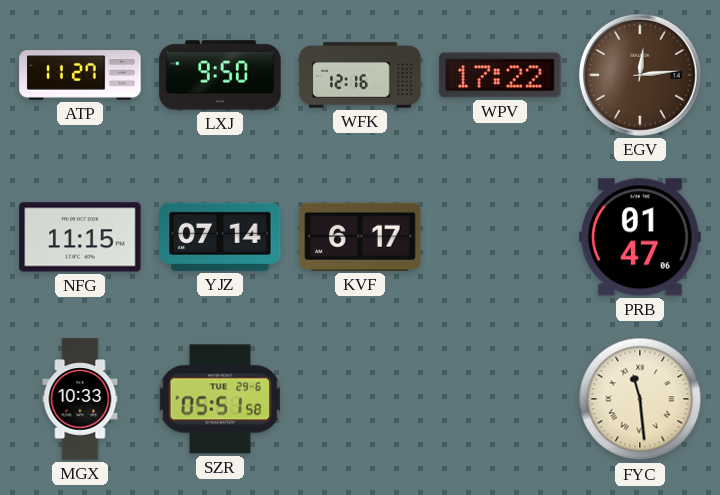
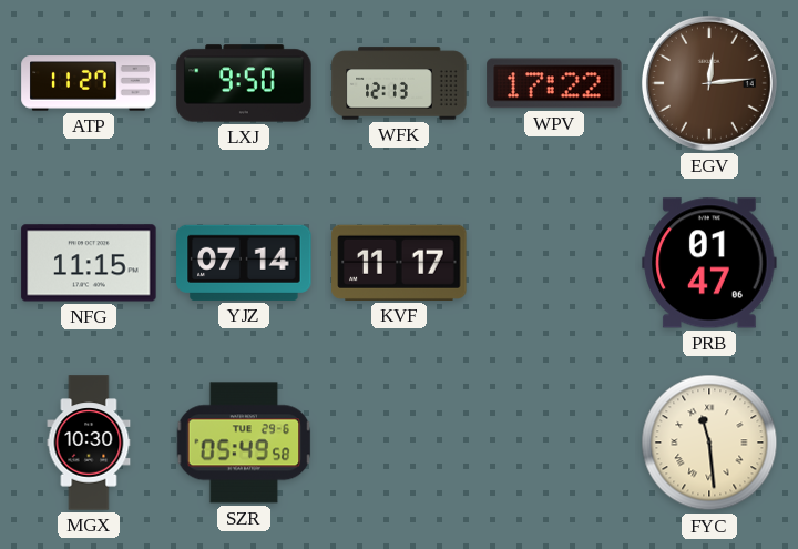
WFK: 12:16 -> 12:13 (399, 83)
KVF: 6:17 -> 11:17 (399, 263)
MGX: 10:33 -> 10:30 (89, 443)
SZR: 05:51 -> 05:49 (244, 443)
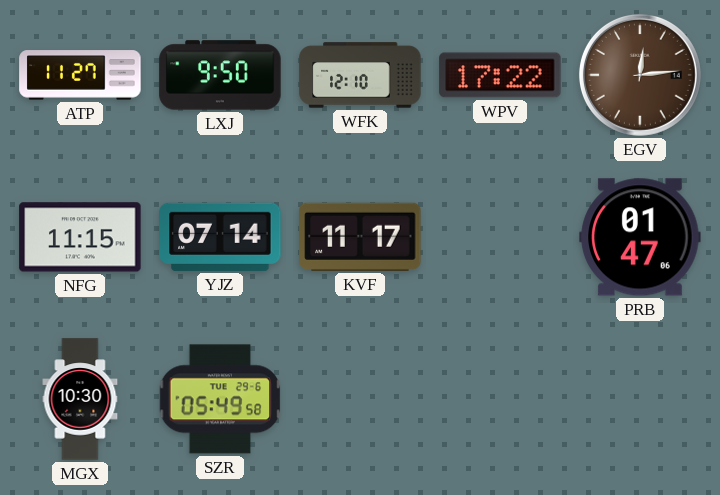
WFK: 12:13 -> 12:10 (360, 75)
FYC: 11:29 -> none (709, 443)
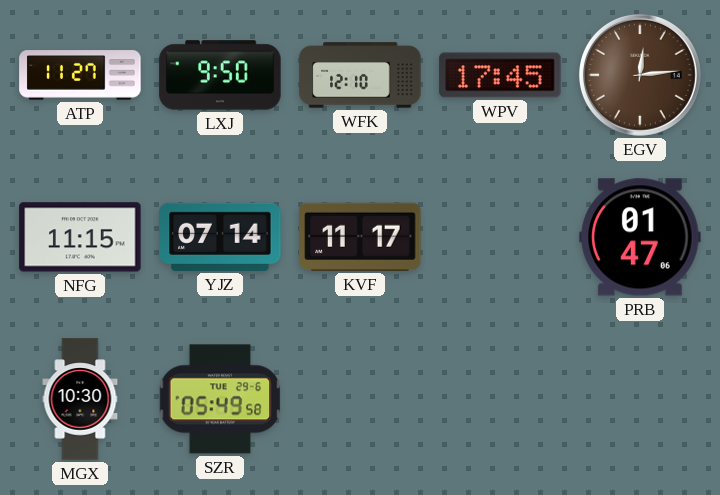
WPV: 17:22 -> 17:45 (500, 75)
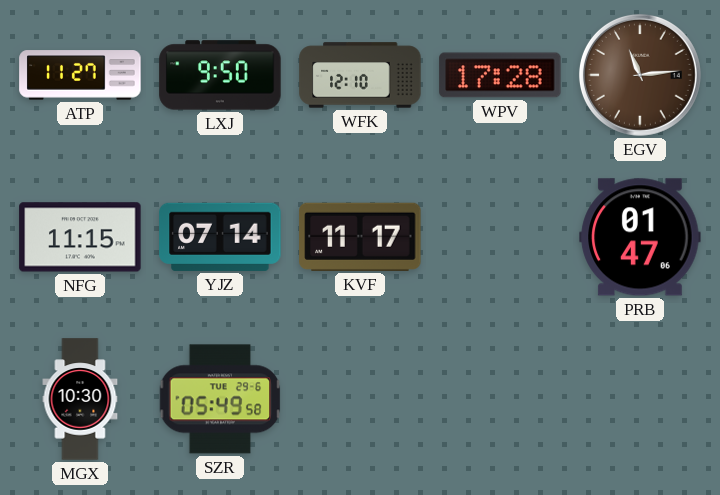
WPV: 17:45 -> 17:28 (500, 75)
EGV: 12:14 -> 11:14 (640, 75)
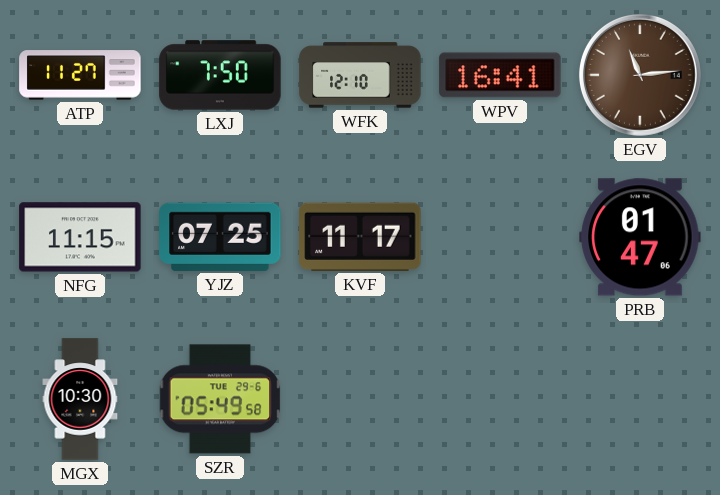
LXJ: 9:50 -> 7:50 (220, 75)
WPV: 17:28 -> 16:41 (500, 75)
YJZ: 07:14 -> 07:25 (220, 237)
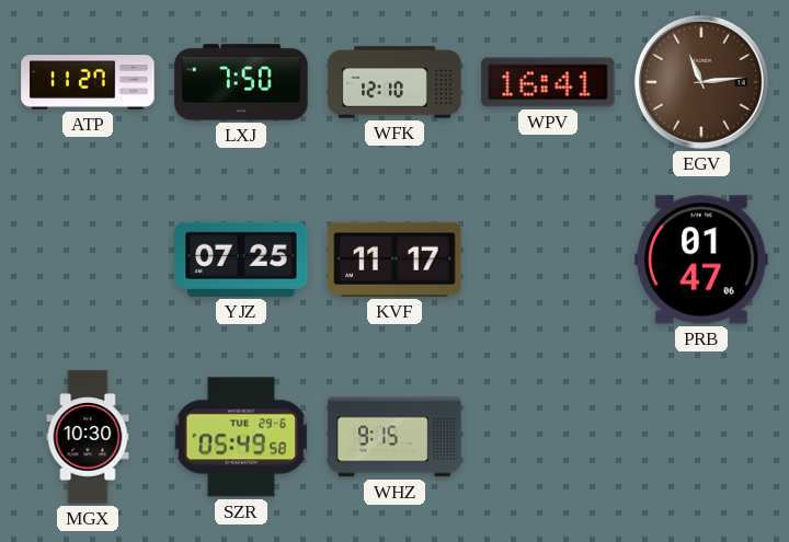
NFG: 11:15 -> none (80, 237)
WHZ: none -> 9:15 (395, 437)
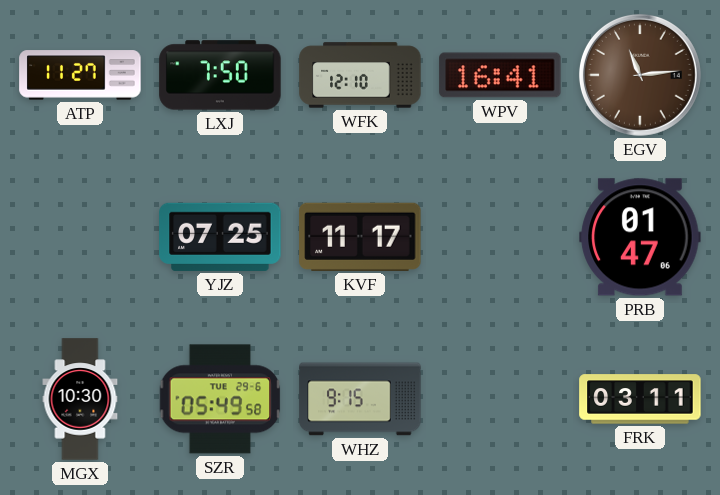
FRK: none -> 03:11 (640, 399)
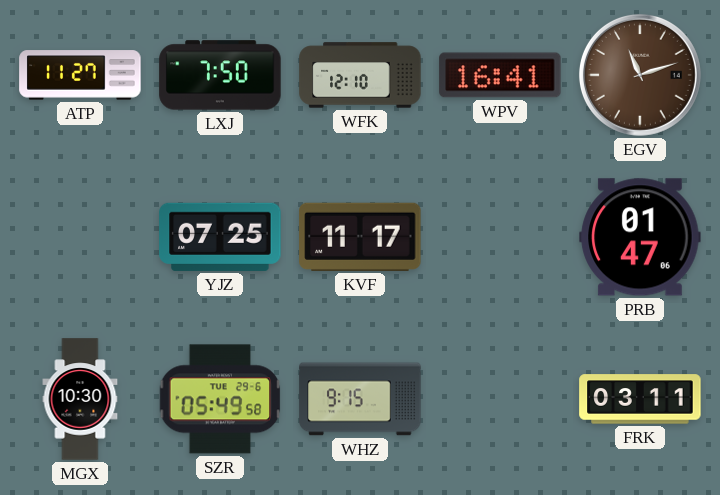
EGV: 11:14 -> 11:12 (640, 75)
